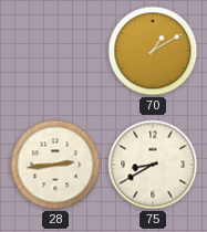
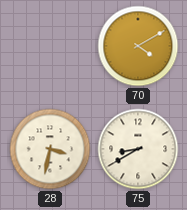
70: 1:10 -> 4:10 (138, 46)
28: 2:44 -> 3:32 (50, 149)
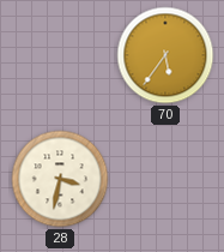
70: 4:10 -> 5:36 (165, 55)
75: 8:40 -> none (138, 149)
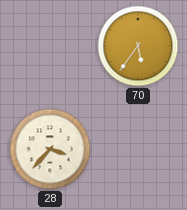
28: 3:32 -> 3:37 (50, 149)
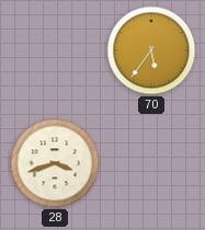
28: 3:37 -> 3:42 (55, 163)
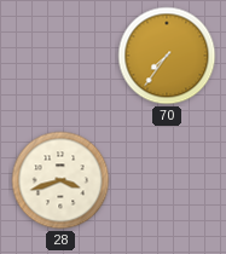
70: 5:36 -> 7:36 (167, 56)
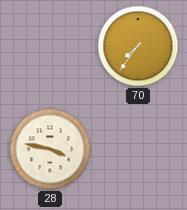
28: 3:42 -> 3:47 (50, 149)
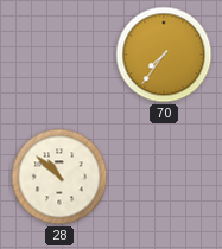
28: 3:47 -> 10:52 (59, 177)
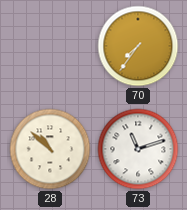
73: none -> 11:12 (138, 149)
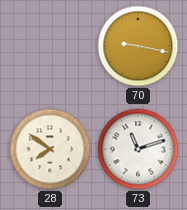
70: 7:36 -> 9:17 (138, 46)
28: 10:52 -> 7:51 (50, 149)
